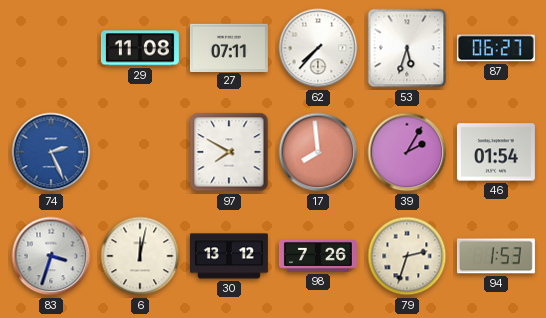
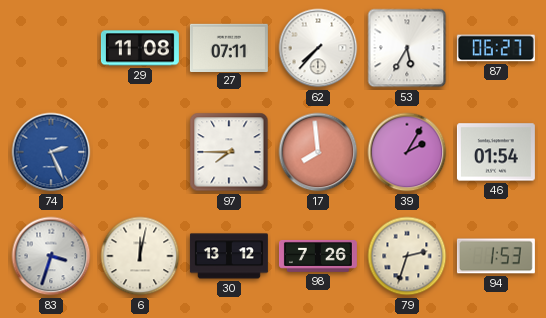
53: 5:33 -> 5:35 (407, 48)
97: 7:50 -> 7:45 (229, 152)
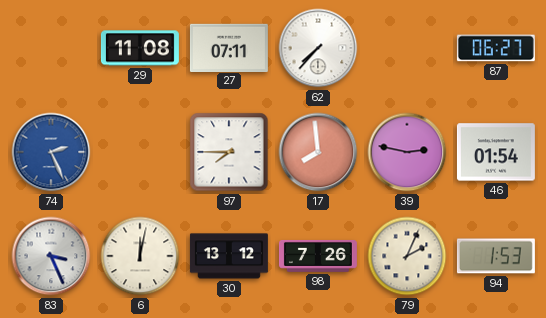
53: 5:35 -> none (407, 48)
39: 2:05 -> 2:47 (407, 152)
83: 3:33 -> 3:26 (51, 256)
79: 2:33 -> 2:04 (407, 256)
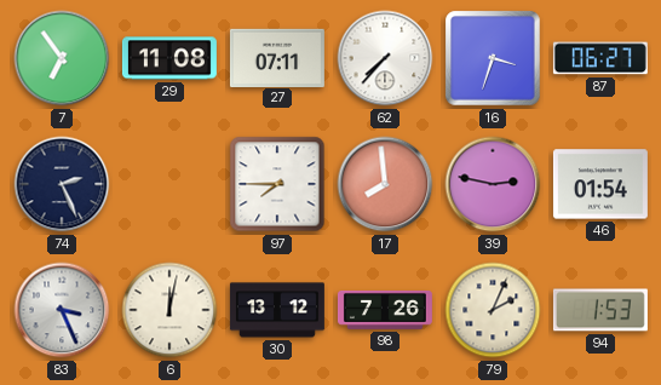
7: none -> 6:54 (62, 58)
16: none -> 3:33 (493, 58)
74 dial: blue -> navy (62, 184)
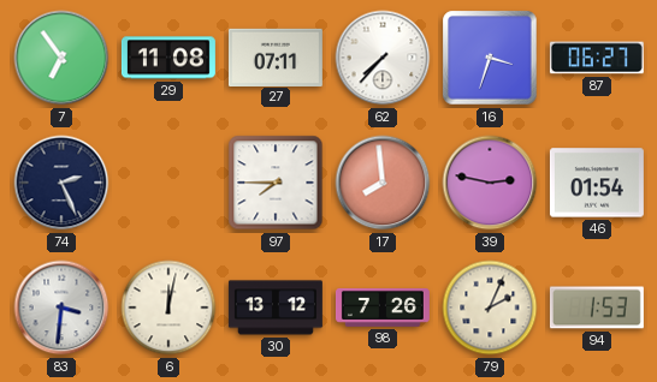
83: 3:26 -> 3:31 (61, 308)
